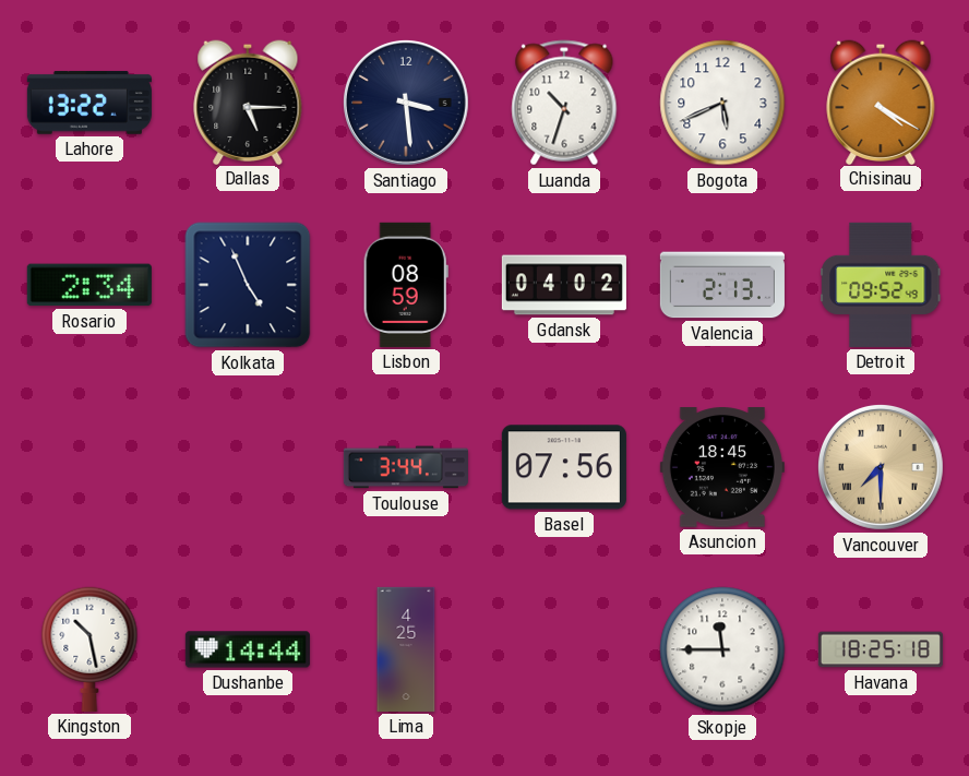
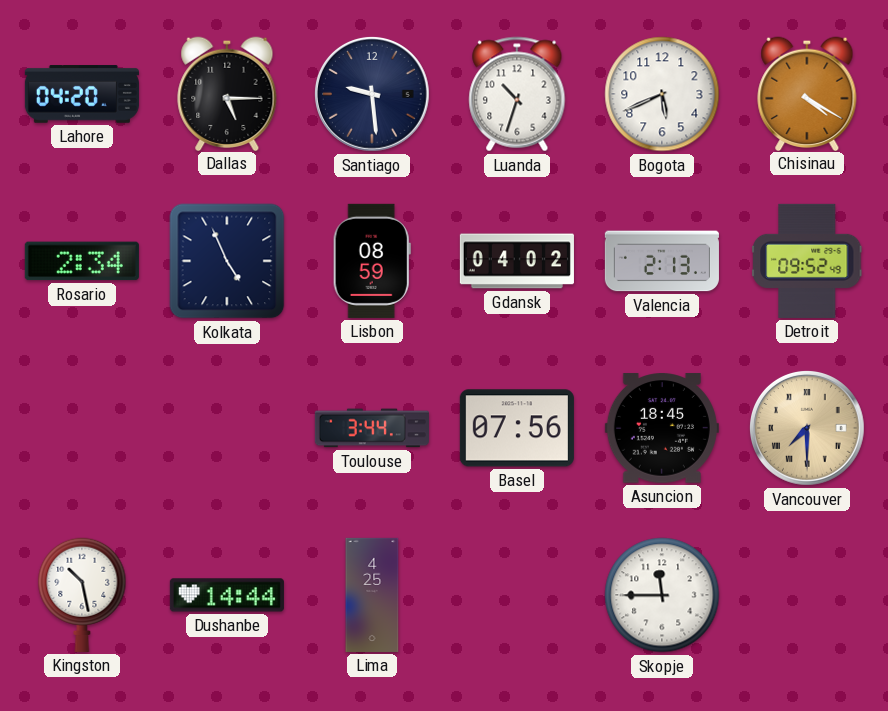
Lahore: 13:22 -> 04:20 (82, 94)
Santiago: 3:29 -> 9:29 (372, 94)
Havana: 18:25 -> none (881, 649)
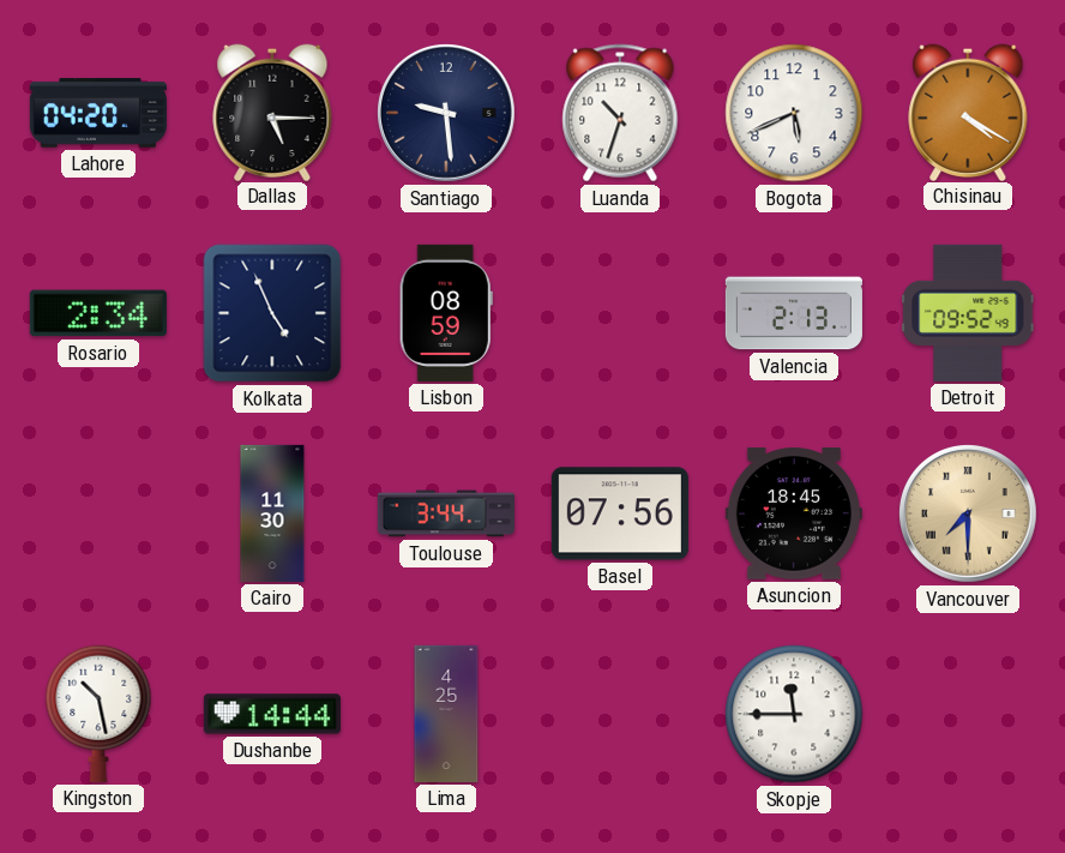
Gdansk: 04:02 -> none (517, 261)
Cairo: none -> 11:30 (272, 513)
